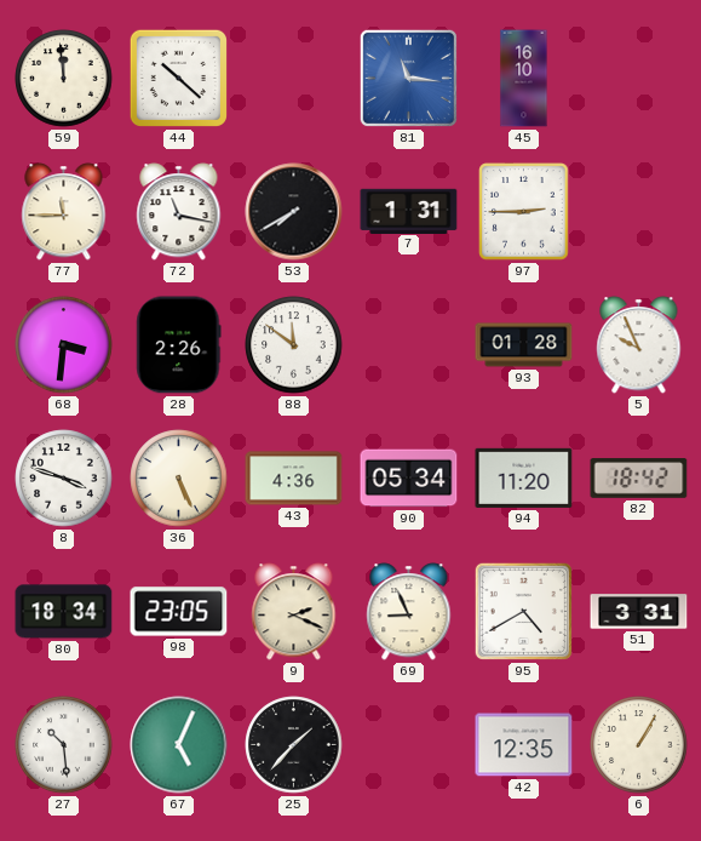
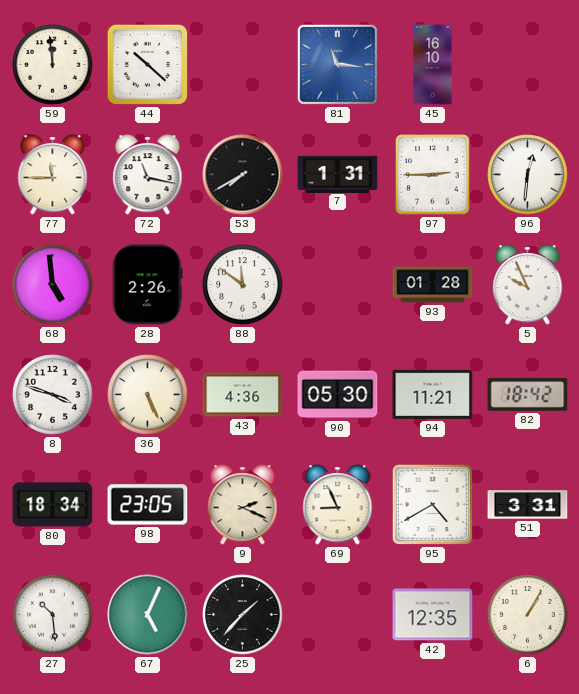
96: none -> 12:31 (528, 175)
68: 3:31 -> 4:59 (53, 285)
90: 05:34 -> 05:30 (338, 395)
94: 11:20 -> 11:21 (433, 394)
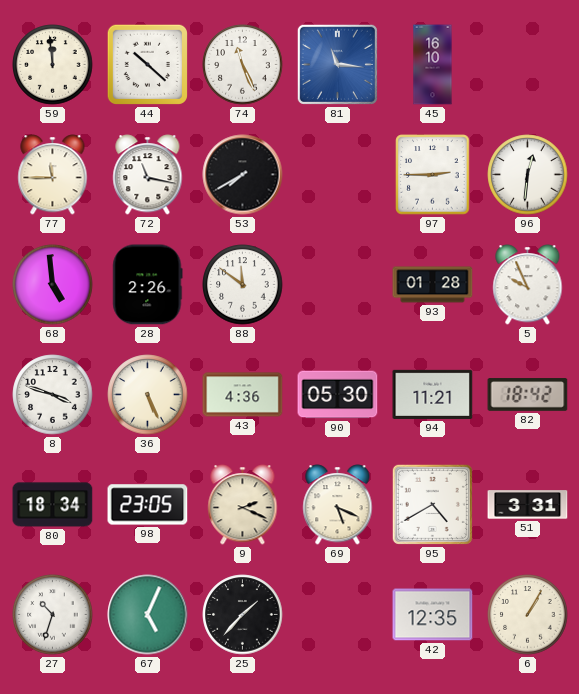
74: none -> 11:26 (243, 65)
7: 1:31 -> none (338, 174)
69: 8:56 -> 5:19 (338, 505)
27: 10:29 -> 10:33 (53, 615)
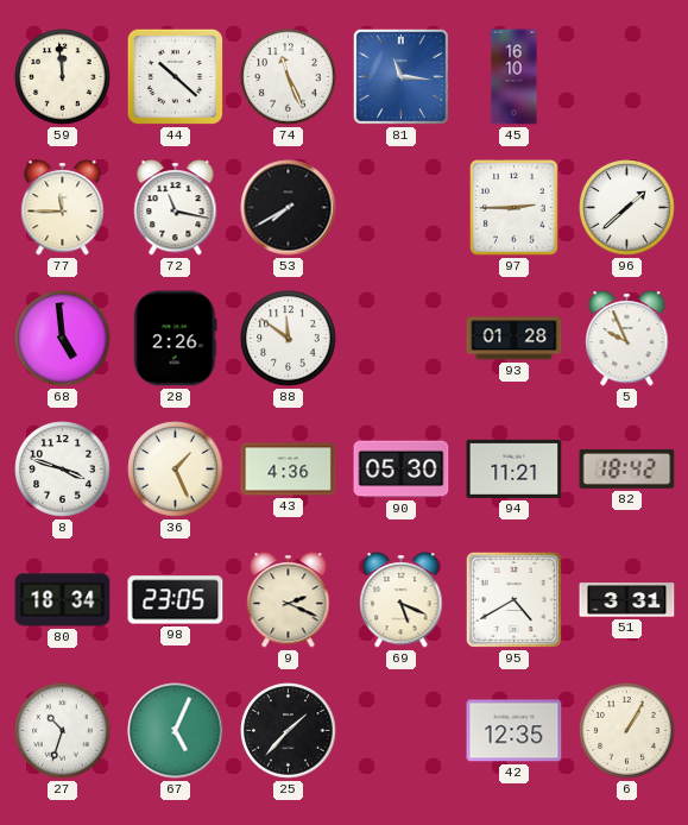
96: 12:31 -> 1:38 (627, 208)
36: 5:26 -> 1:26 (176, 470)
